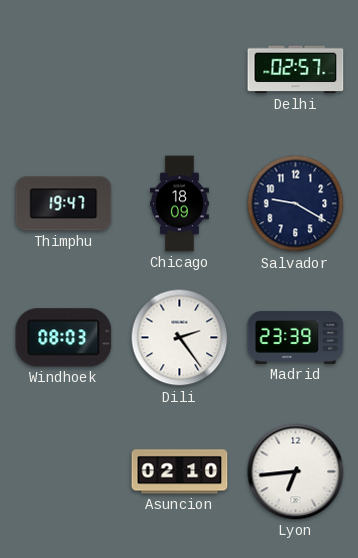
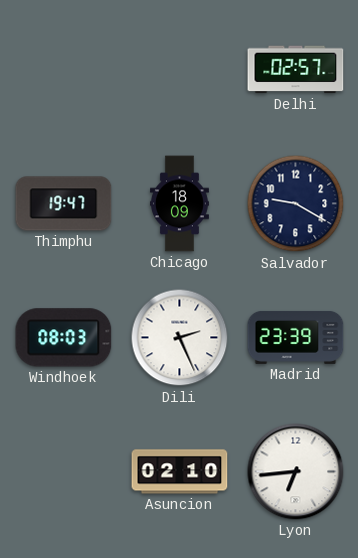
Dili: 2:24 -> 2:26 (180, 338)
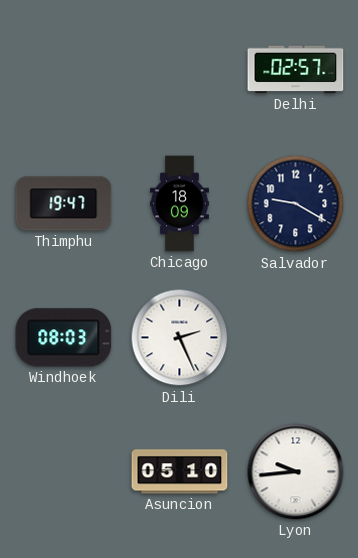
Madrid: 23:39 -> none (296, 337)
Asuncion: 02:10 -> 05:10 (180, 472)
Lyon: 6:44 -> 9:44 (296, 472)
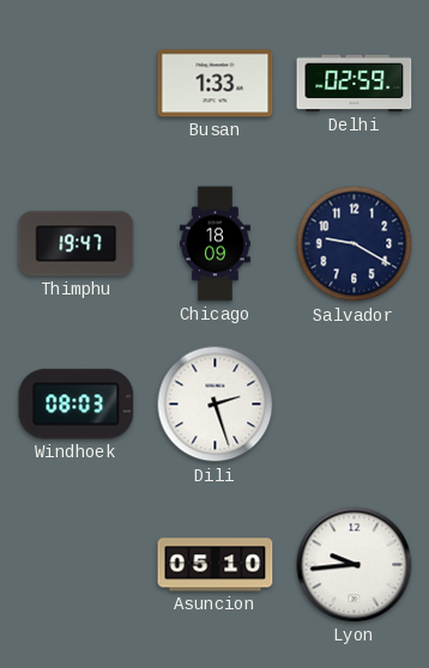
Busan: none -> 1:33 (216, 84)
Delhi: 02:57 -> 02:59 (355, 84)
Dili: 2:26 -> 2:27 (216, 405)
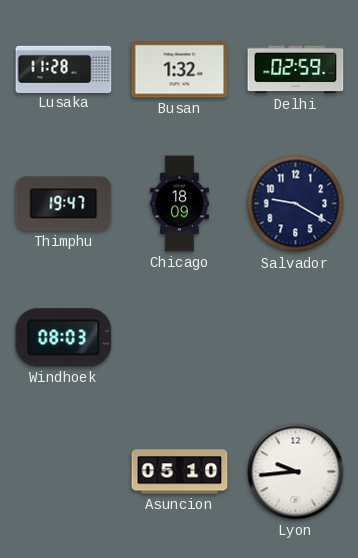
Lusaka: none -> 11:28 (64, 69)
Busan: 1:33 -> 1:32 (180, 70)
Dili: 2:27 -> none (216, 405)
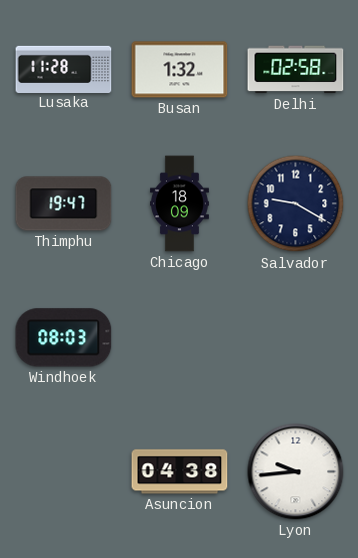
Delhi: 02:59 -> 02:58 (296, 70)
Asuncion: 05:10 -> 04:38 (180, 472)
